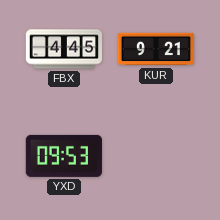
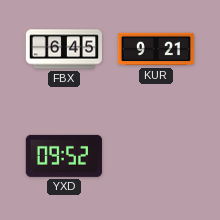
FBX: 4:45 -> 6:45 (63, 49)
YXD: 09:53 -> 09:52 (64, 156)
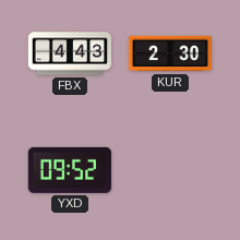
FBX: 6:45 -> 4:43 (69, 53)
KUR: 9:21 -> 2:30 (169, 53)
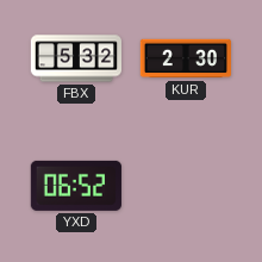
FBX: 4:43 -> 5:32 (75, 58)
YXD: 09:52 -> 06:52 (76, 186)
